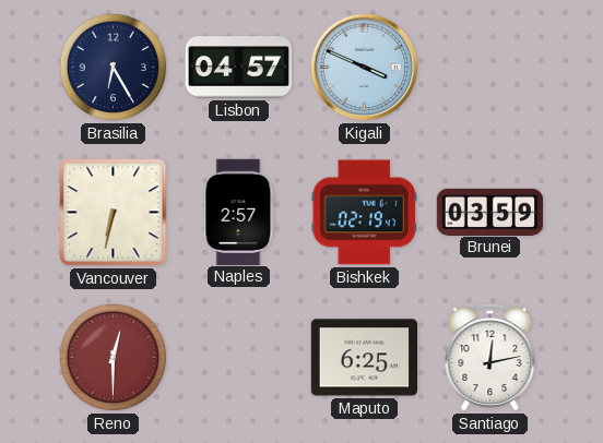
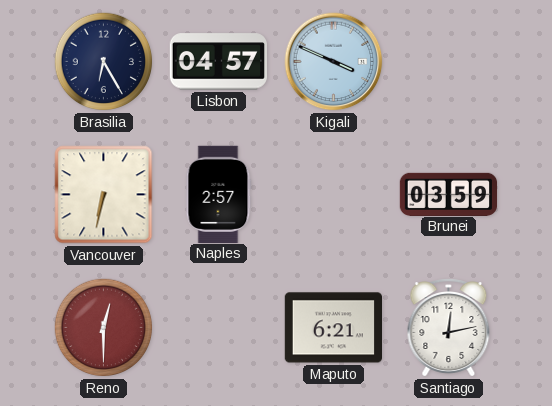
Bishkek: 02:19 -> none (364, 213)
Maputo: 6:25 -> 6:21 (333, 328)
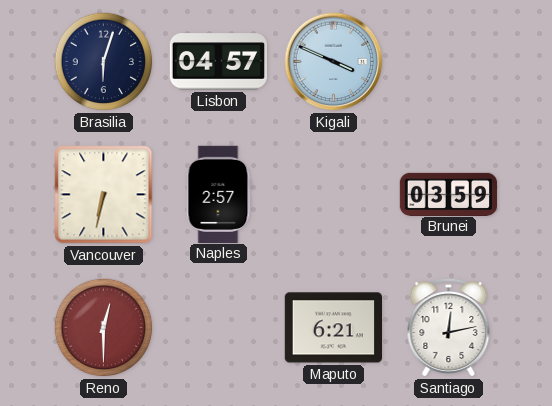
Brasilia: 6:25 -> 6:03 (104, 62)
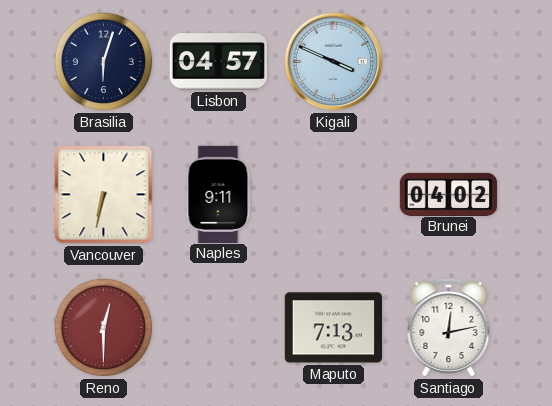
Naples: 2:57 -> 9:11 (219, 194)
Brunei: 03:59 -> 04:02 (449, 194)
Maputo: 6:21 -> 7:13 (333, 328)
